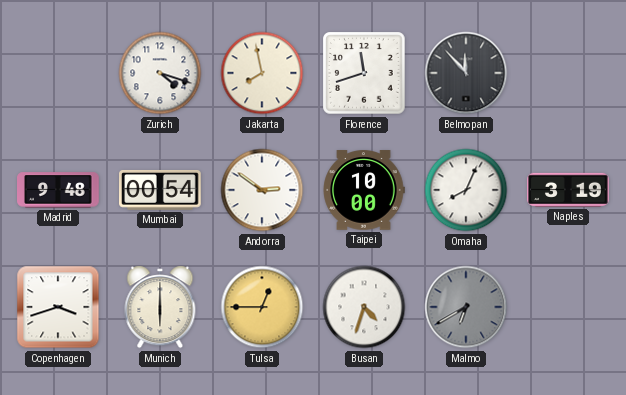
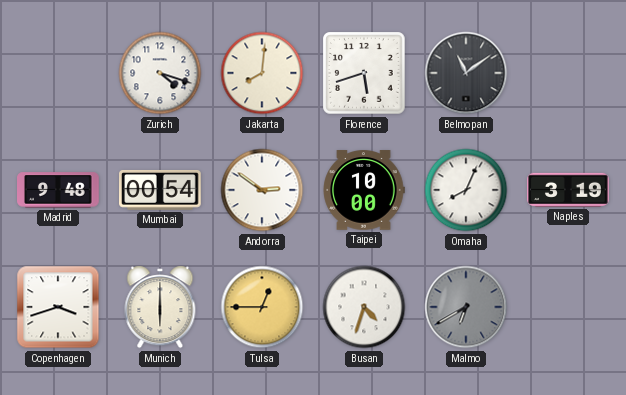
Jakarta: 7:58 -> 8:01 (262, 73)
Florence: 11:42 -> 5:42 (364, 73)
Belmopan: 11:53 -> 11:09 (466, 73)
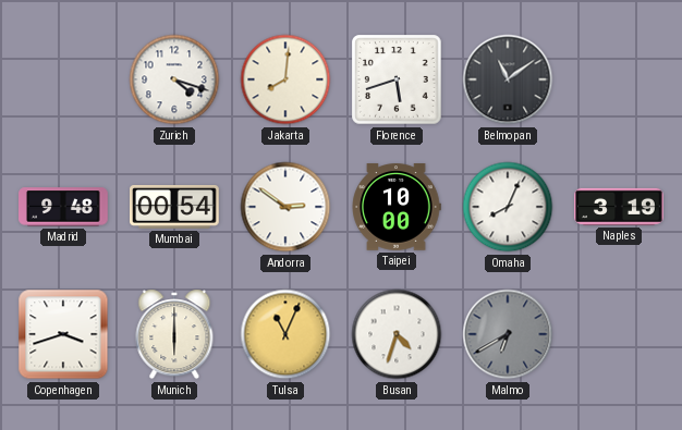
Tulsa: 12:45 -> 11:04 (285, 334)
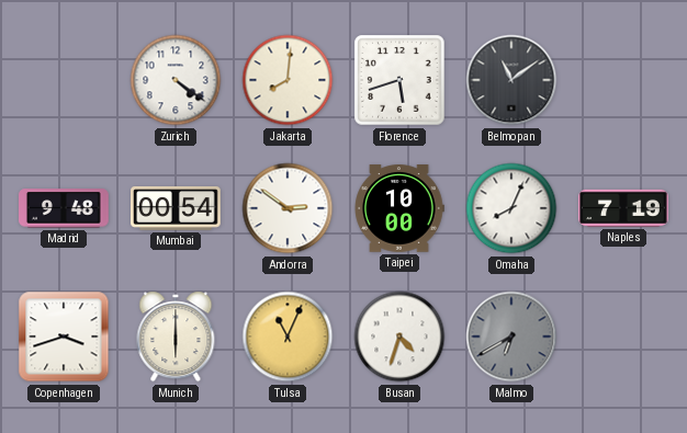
Zurich: 4:18 -> 4:21 (176, 80)
Naples: 3:19 -> 7:19 (623, 208)
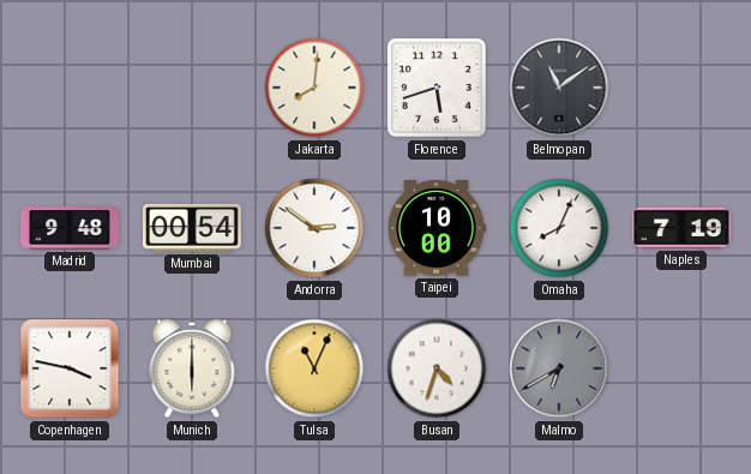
Zurich: 4:21 -> none (176, 80)
Copenhagen: 3:42 -> 3:47 (70, 368)
